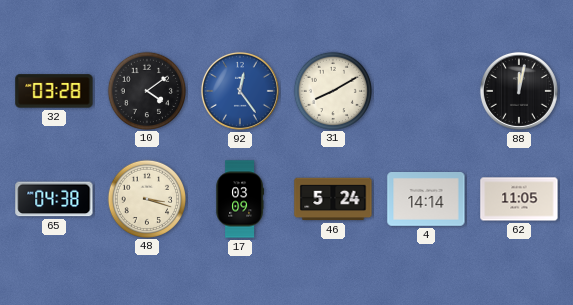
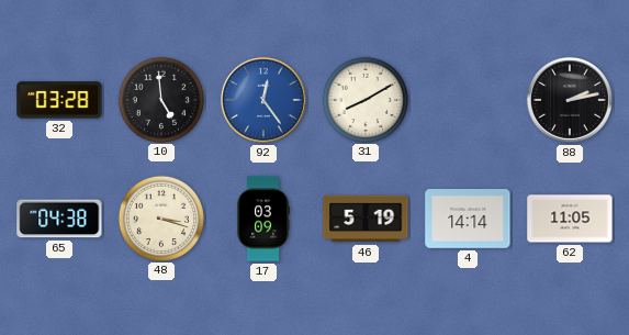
10: 4:09 -> 4:59 (160, 99)
88: 12:02 -> 2:13 (570, 100)
46: 5:24 -> 5:19 (366, 219)
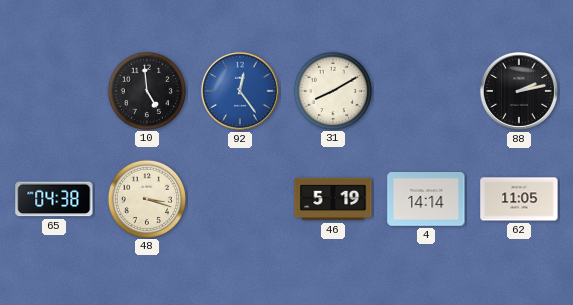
32: 03:28 -> none (59, 100)
17: 03:09 -> none (263, 219)
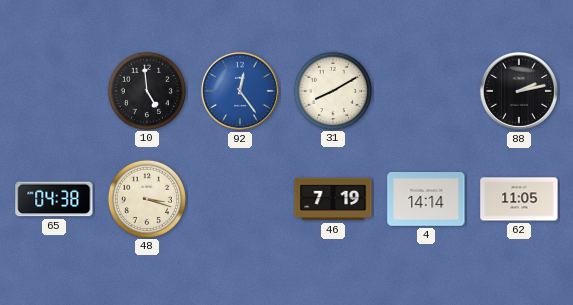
46: 5:19 -> 7:19 (333, 199)
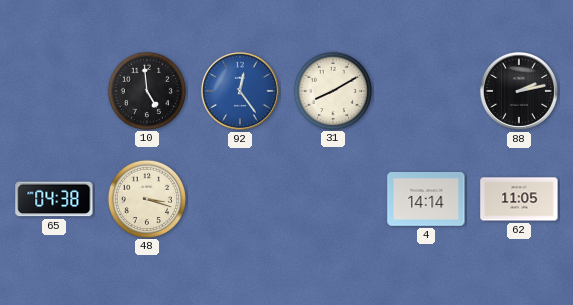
46: 7:19 -> none (333, 199)
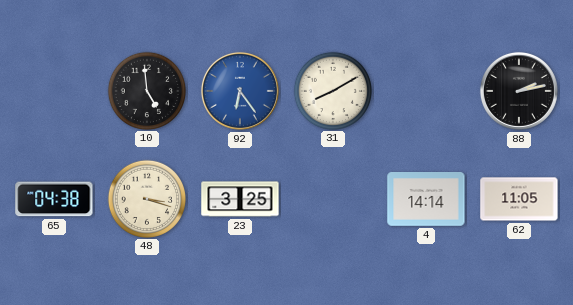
92: 12:24 -> 6:24 (240, 91)
23: none -> 3:25 (240, 199)
